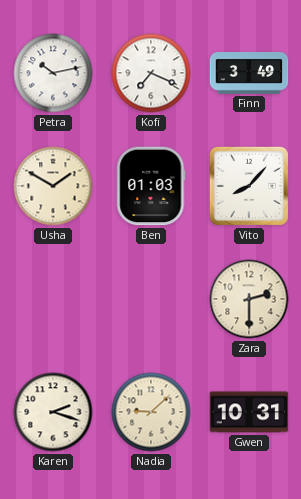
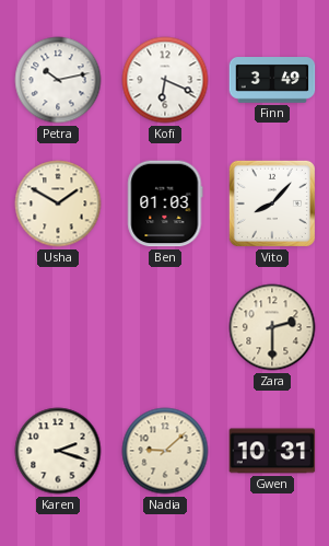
Kofi: 7:19 -> 6:19 (165, 80)
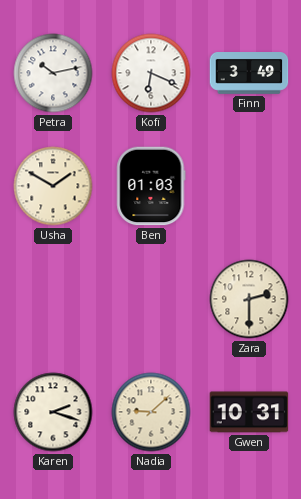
Vito: 8:07 -> none (272, 204)
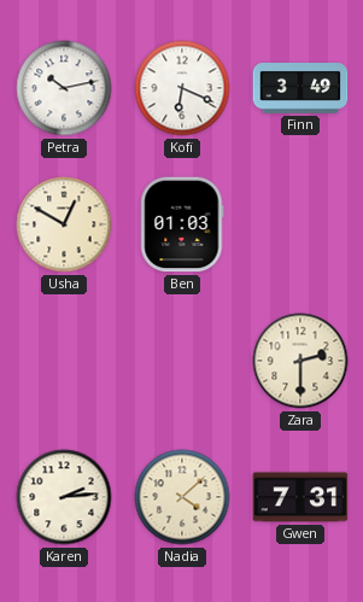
Usha: 1:50 -> 12:50 (64, 224)
Karen: 2:18 -> 2:14 (64, 497)
Nadia: 9:08 -> 4:08 (182, 497)
Gwen: 10:31 -> 7:31 (300, 497)
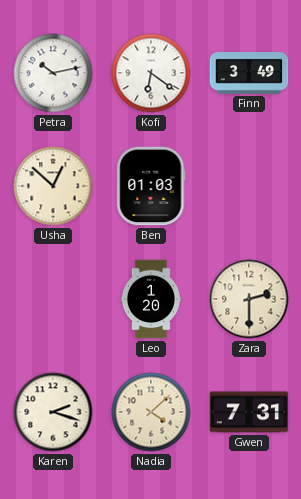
Kofi: 6:19 -> 6:21 (151, 73)
Usha: 12:50 -> 12:52 (53, 186)
Leo: none -> 1:20 (151, 299)
Karen: 2:14 -> 2:18 (53, 412)
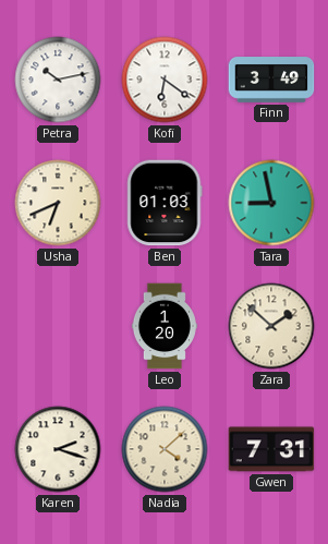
Usha: 12:52 -> 6:41 (58, 203)
Tara: none -> 8:58 (271, 203)
Zara: 2:30 -> 1:52 (271, 326)
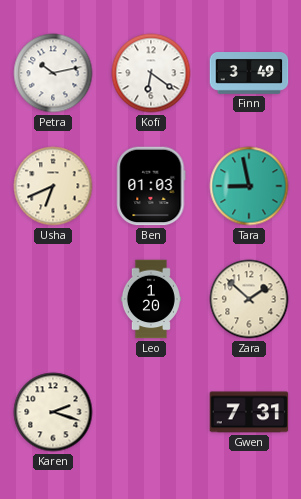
Nadia: 4:08 -> none (165, 449)
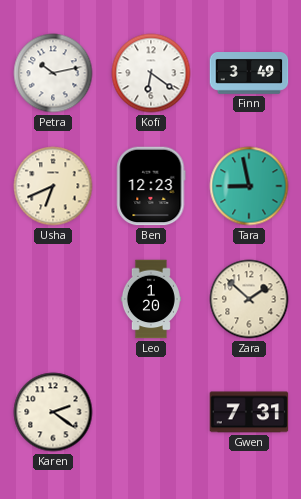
Ben: 01:03 -> 12:23 (151, 186)
Karen: 2:18 -> 2:21 (53, 412)
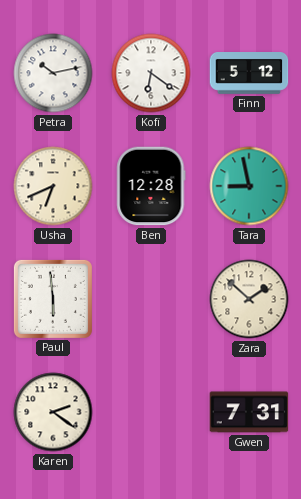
Finn: 3:49 -> 5:12 (249, 74)
Ben: 12:23 -> 12:28 (151, 186)
Paul: none -> 5:59 (53, 299)
Leo: 1:20 -> none (151, 299)
